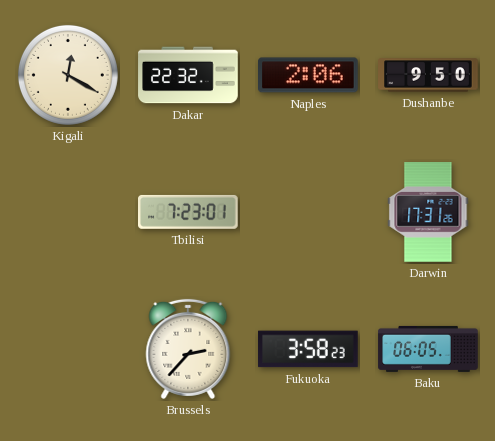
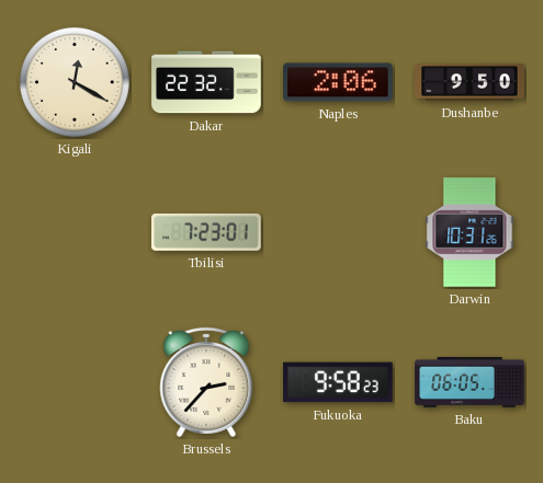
Darwin: 17:31 -> 10:31 (470, 232)
Fukuoka: 3:58 -> 9:58 (338, 382)
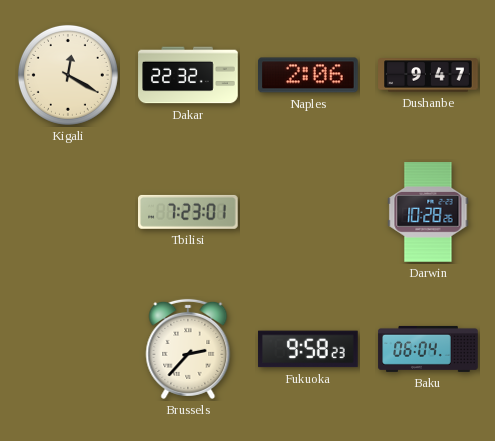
Dushanbe: 9:50 -> 9:47 (428, 75)
Darwin: 10:31 -> 10:28 (428, 212)
Baku: 06:05 -> 06:04 (428, 349)
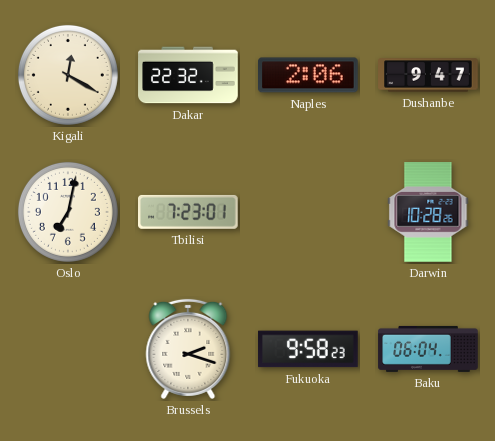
Oslo: none -> 7:02 (68, 212)
Brussels: 2:37 -> 2:18 (188, 349)
